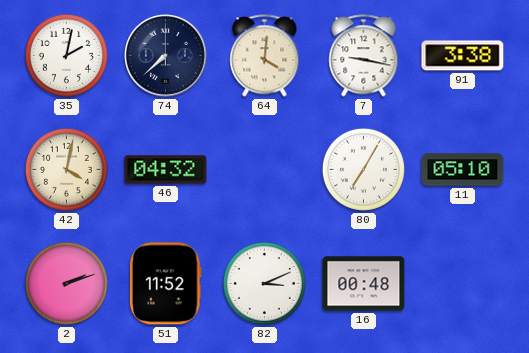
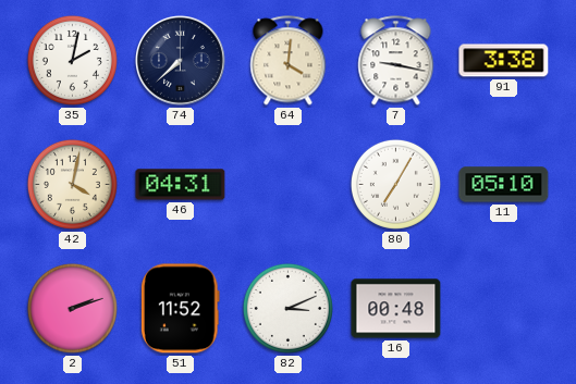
46: 04:32 -> 04:31 (181, 185)
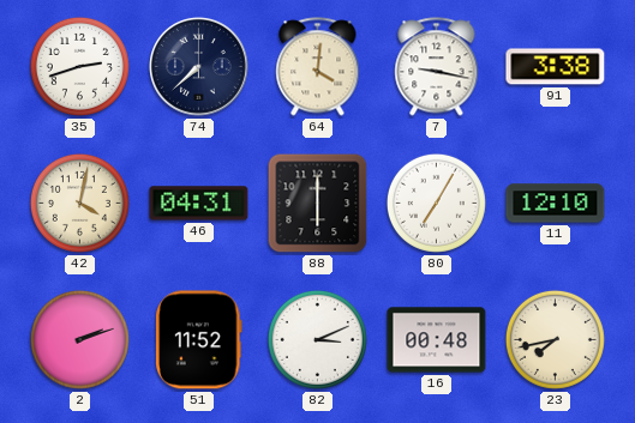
35: 2:02 -> 2:42 (79, 66)
88: none -> 6:00 (318, 204)
11: 05:10 -> 12:10 (556, 204)
23: none -> 7:43 (555, 339)
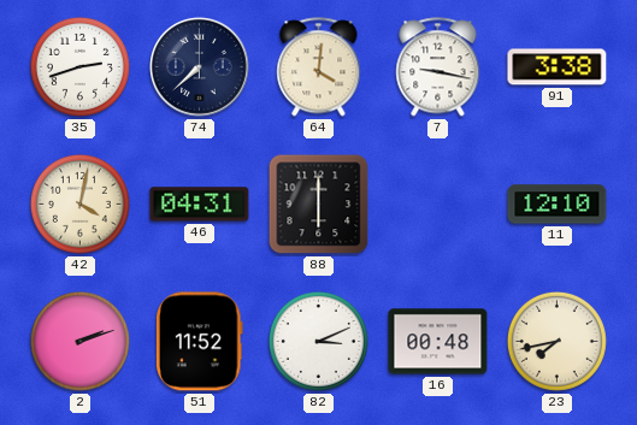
80: 7:05 -> none (436, 203)
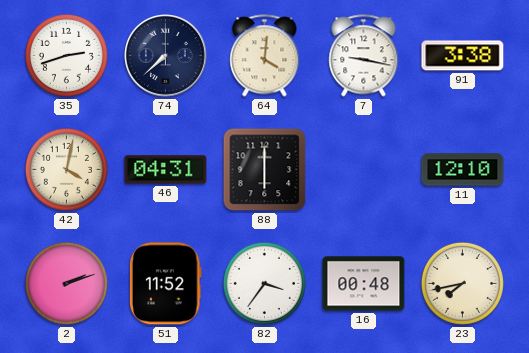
82: 3:11 -> 3:36 (264, 283)
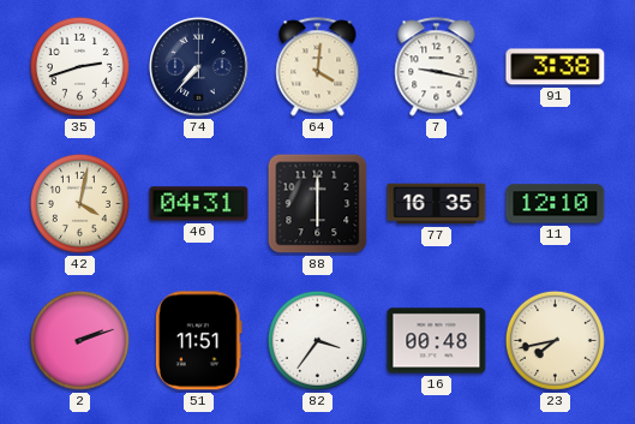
74: 7:38 -> 7:37 (199, 67)
77: none -> 16:35 (437, 204)
51: 11:52 -> 11:51 (198, 341)
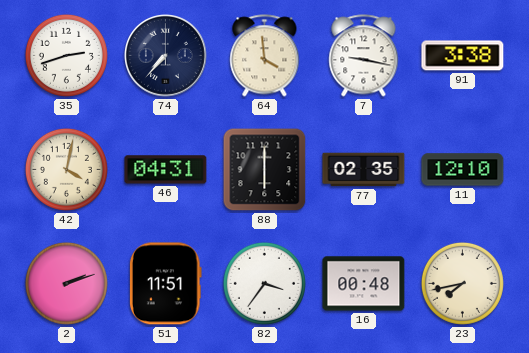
64: 4:01 -> 3:59 (265, 56)
77: 16:35 -> 02:35 (364, 170)
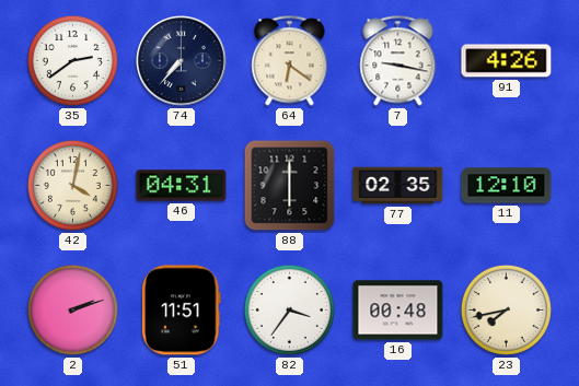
35: 2:42 -> 2:39 (72, 60)
64: 3:59 -> 6:21 (290, 61)
91: 3:38 -> 4:26 (507, 61)
